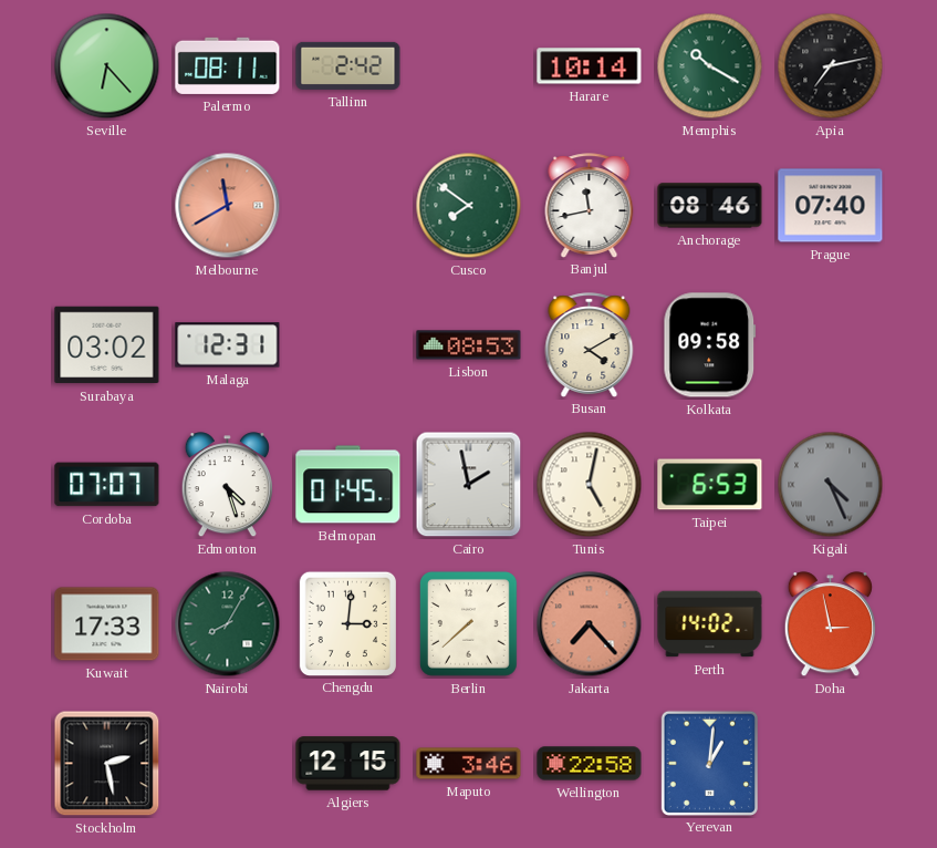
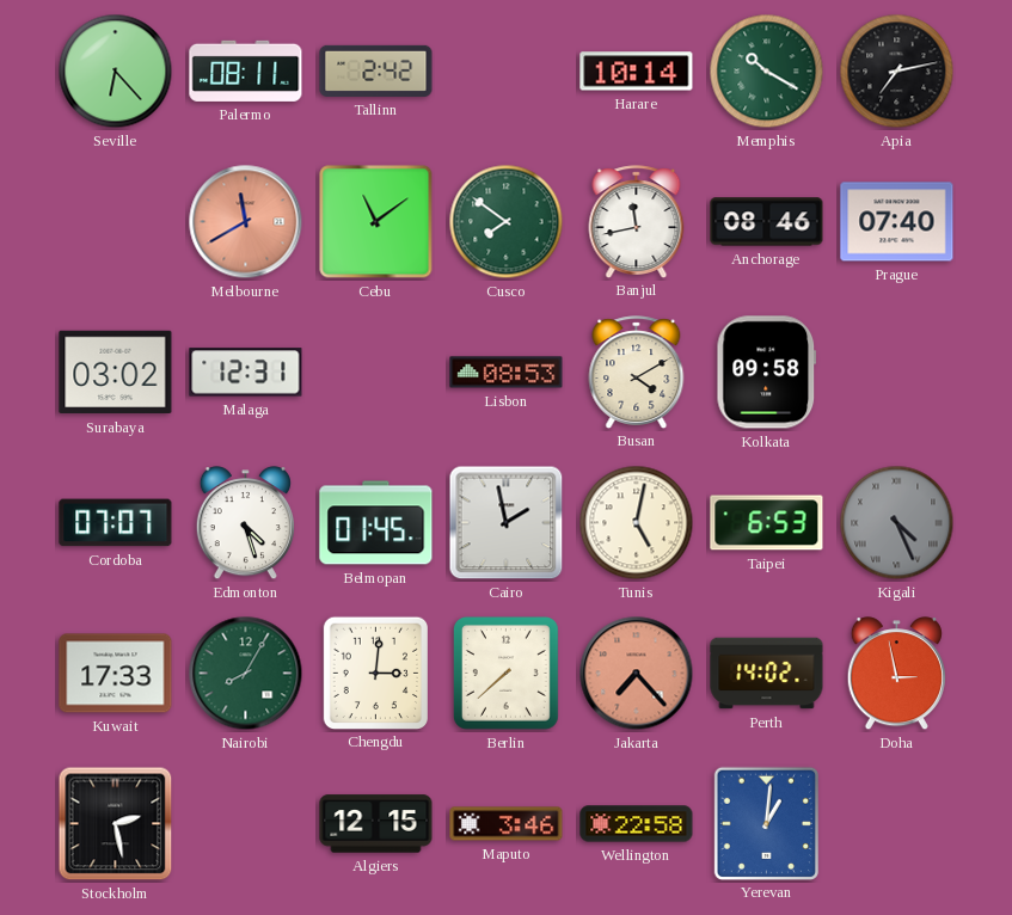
Cebu: none -> 11:09 (376, 222)
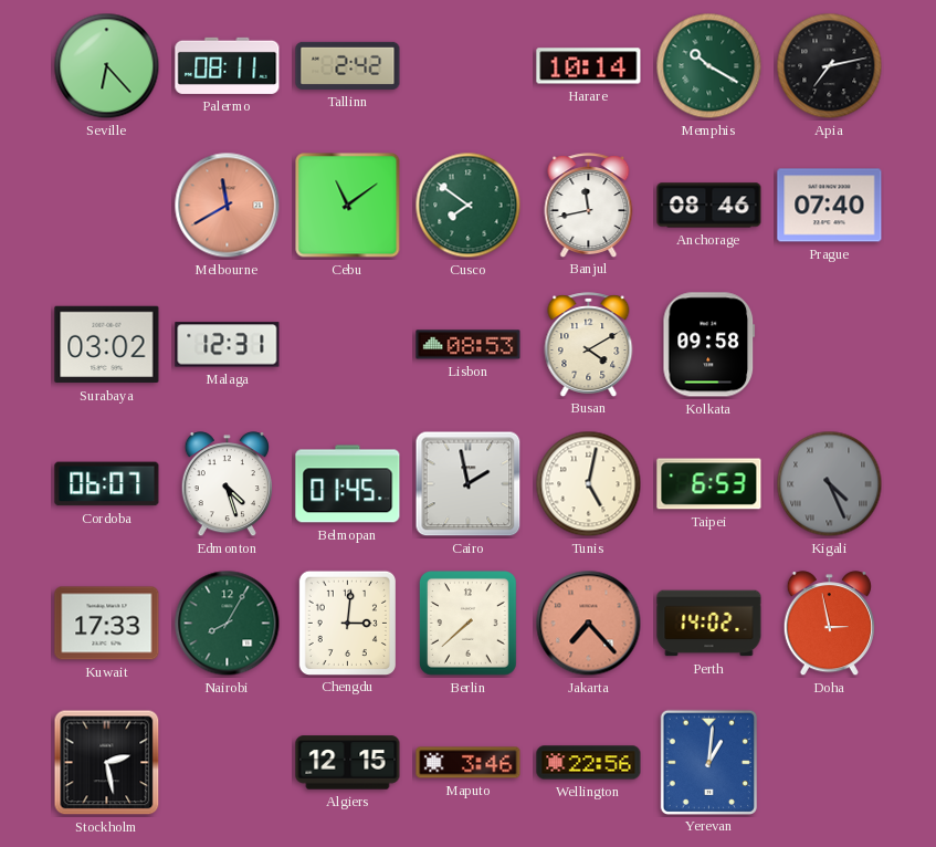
Cordoba: 07:07 -> 06:07 (107, 484)
Wellington: 22:58 -> 22:56 (589, 763)
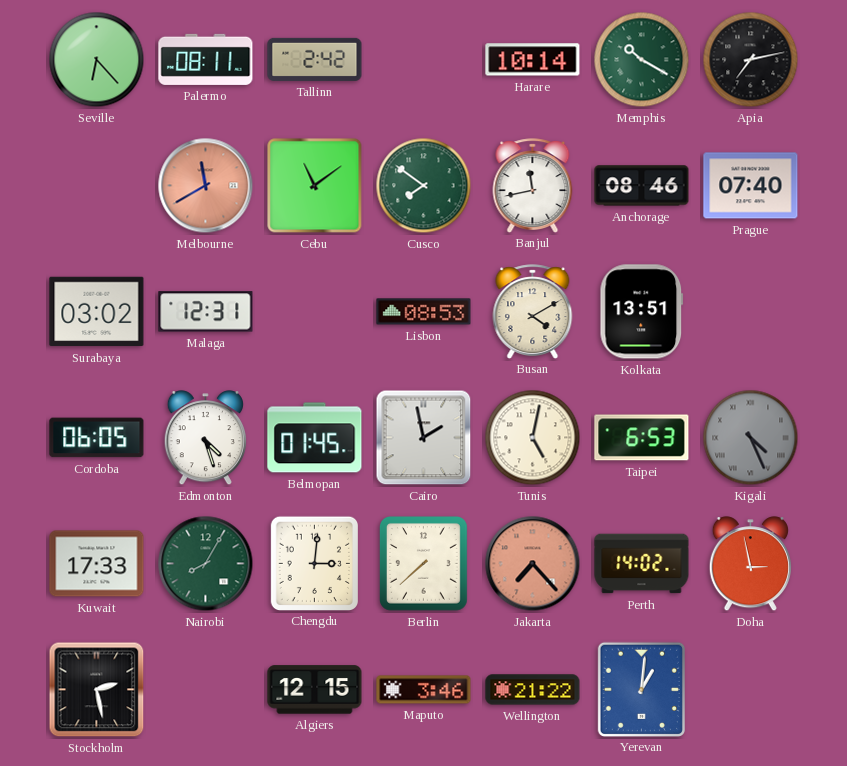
Kolkata: 09:58 -> 13:51 (642, 312)
Cordoba: 06:07 -> 06:05 (97, 438)
Wellington: 22:56 -> 21:22 (533, 690)
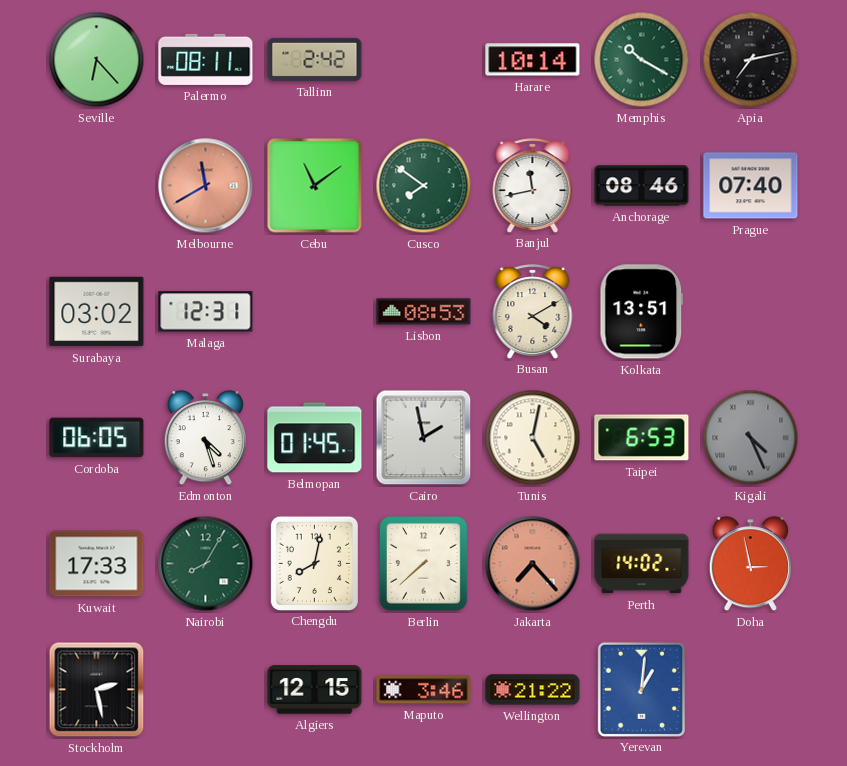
Chengdu: 3:01 -> 8:02 (314, 563)
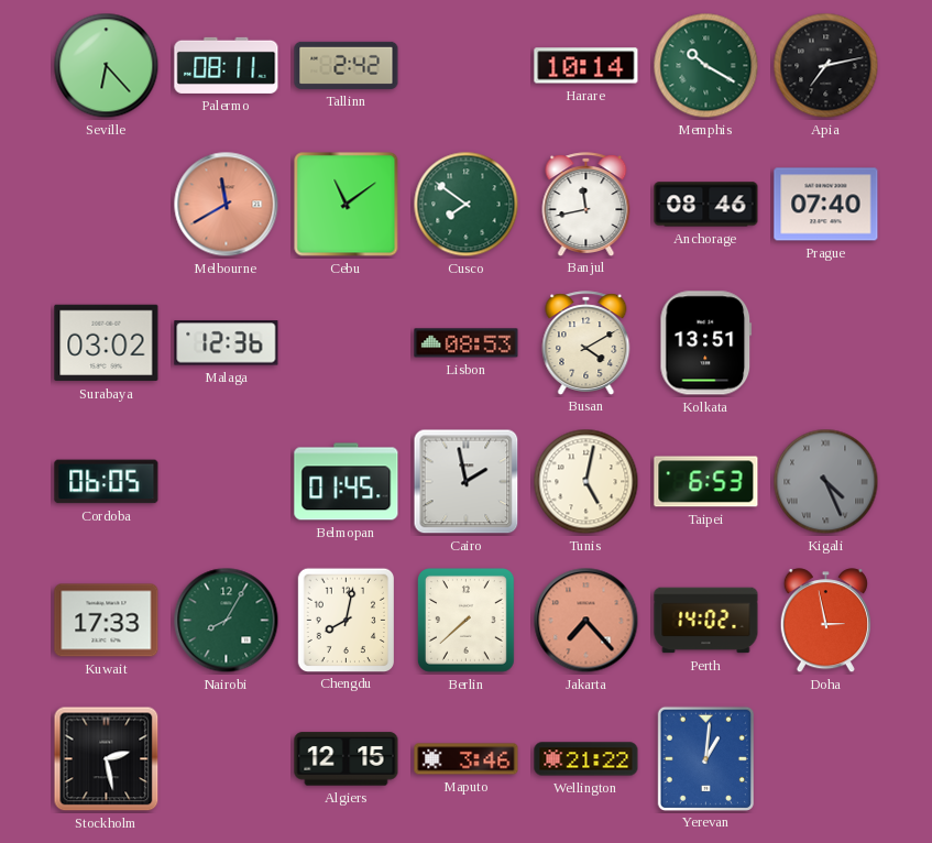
Malaga: 12:31 -> 12:36 (227, 343)
Edmonton: 4:27 -> none (205, 438)
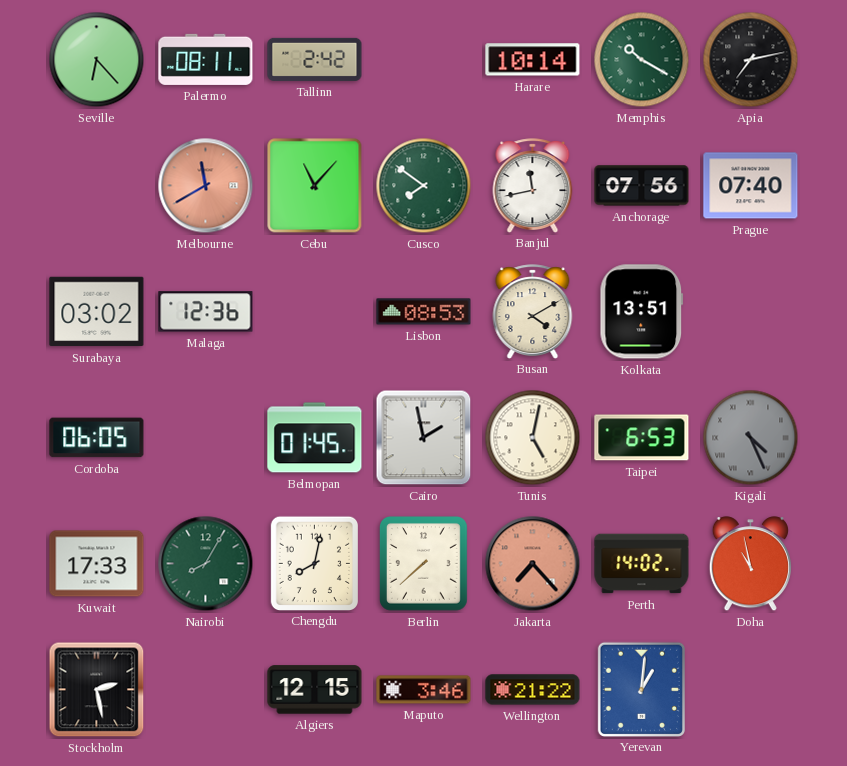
Cebu: 11:09 -> 11:07 (315, 186)
Anchorage: 08:46 -> 07:56 (642, 186)
Doha: 2:58 -> 10:58 (750, 564)
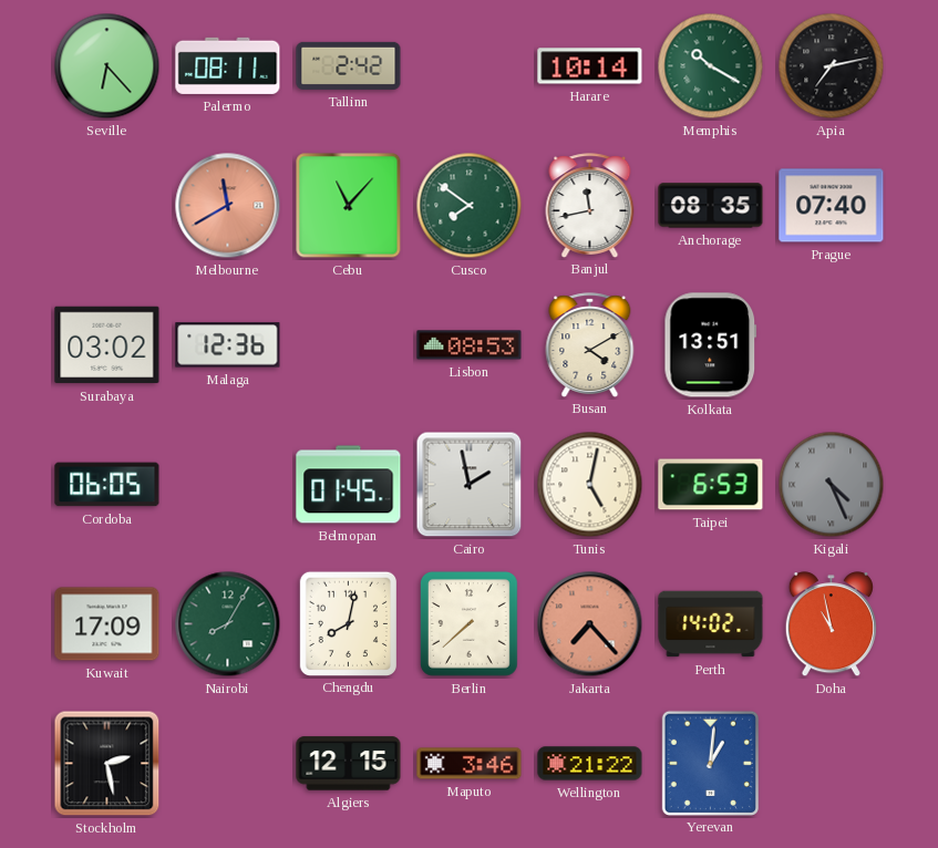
Anchorage: 07:56 -> 08:35 (711, 206)
Kuwait: 17:33 -> 17:09 (107, 624)
